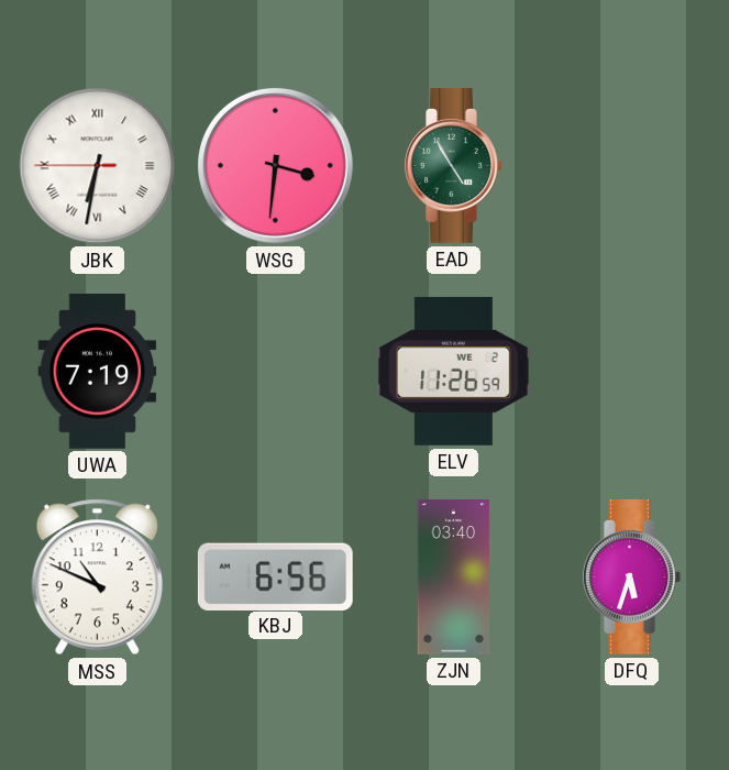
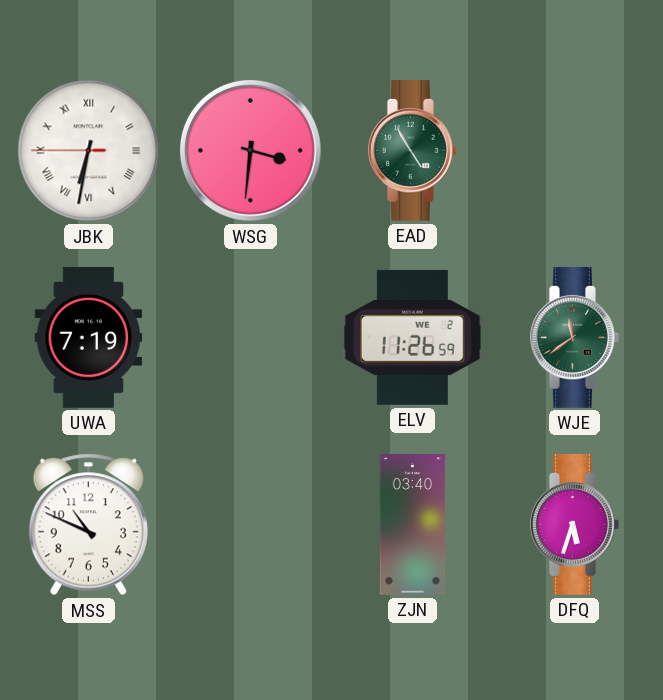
WJE: none -> 11:39 (575, 337)
KBJ: 6:56 -> none (275, 576)
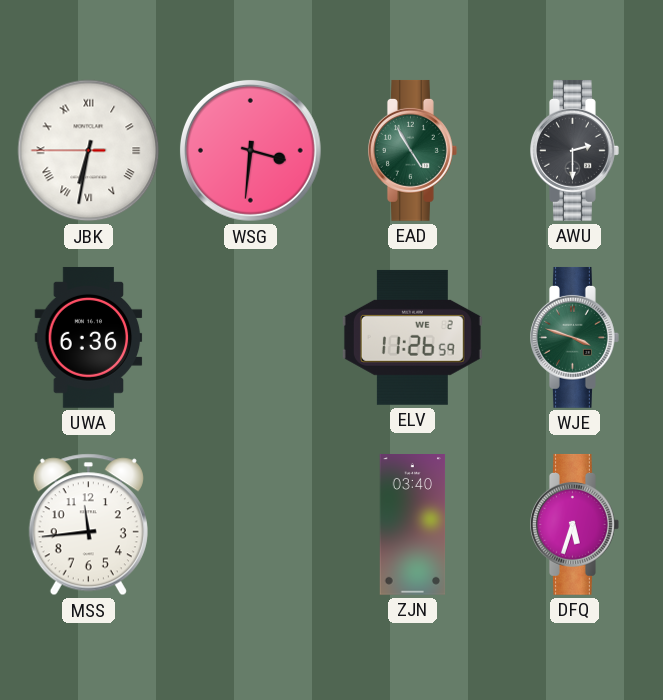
AWU: none -> 2:30 (575, 150)
UWA: 7:19 -> 6:36 (89, 337)
WJE: 11:39 -> 3:48 (575, 337)
MSS: 10:49 -> 11:44 (88, 525)
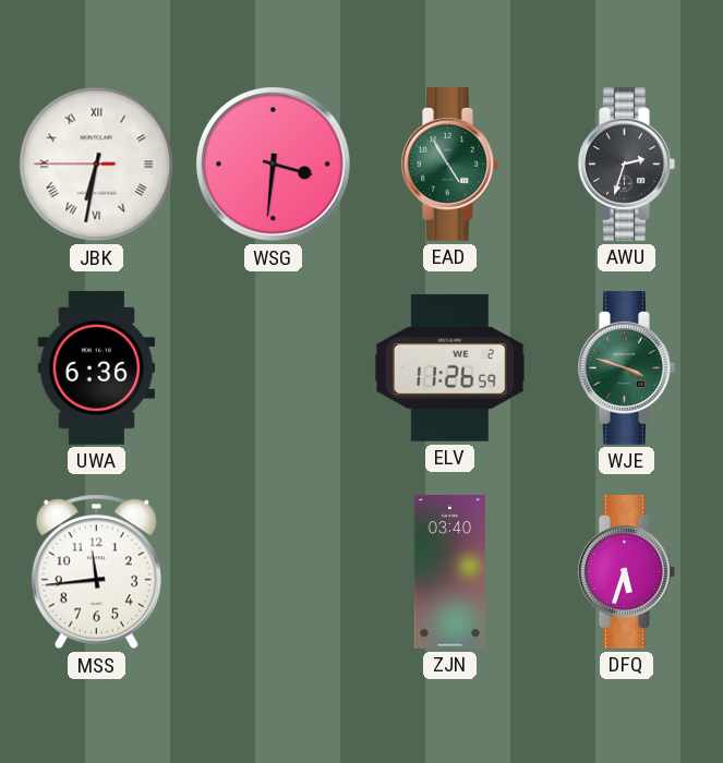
AWU: 2:30 -> 2:33 (627, 163)
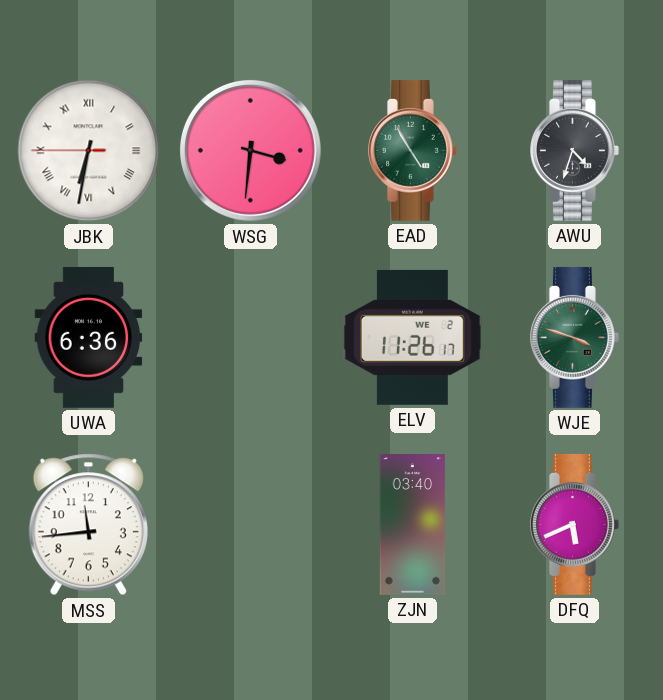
AWU: 2:33 -> 4:33 (575, 150)
ELV: 11:26:59 -> 11:26:17 (412, 337)
DFQ: 5:33 -> 5:41 (575, 524)
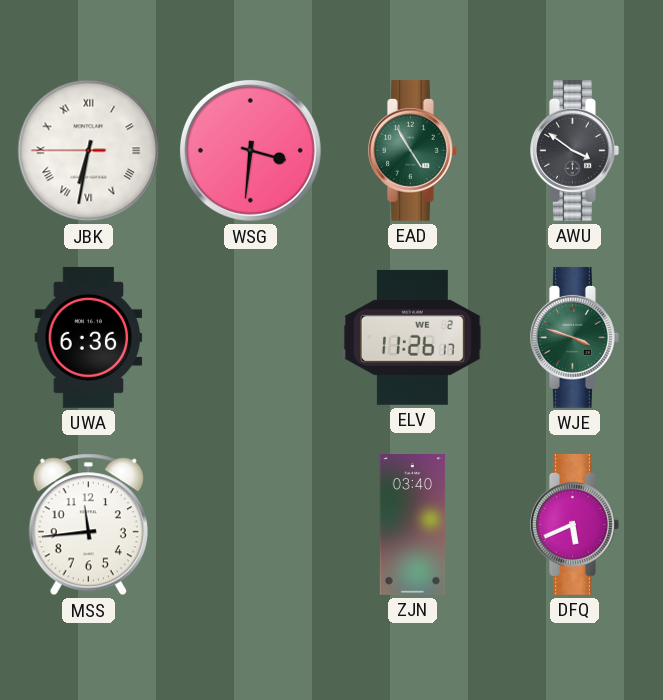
AWU: 4:33 -> 3:51 (575, 150)
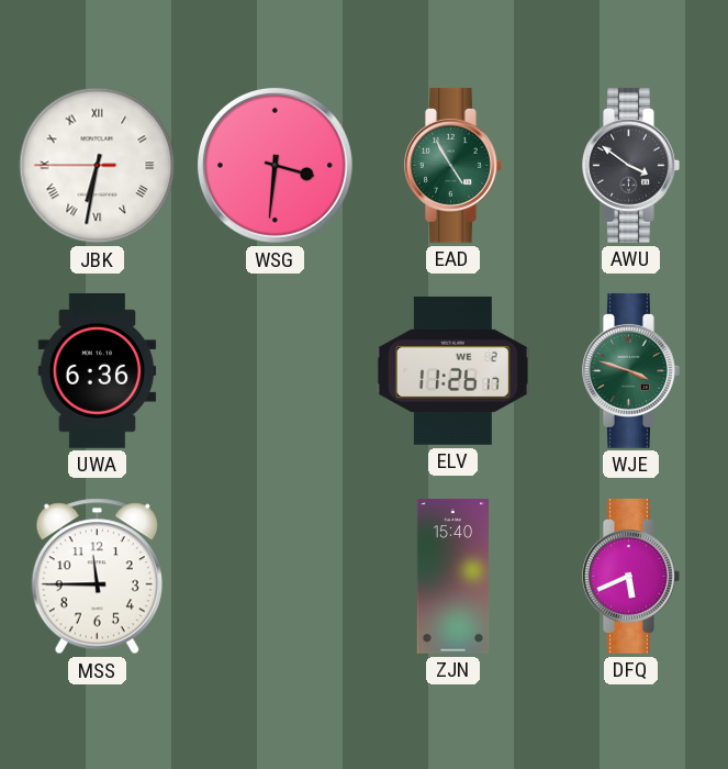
MSS: 11:44 -> 11:45 (97, 577)
ZJN: 03:40 -> 15:40 (453, 577)
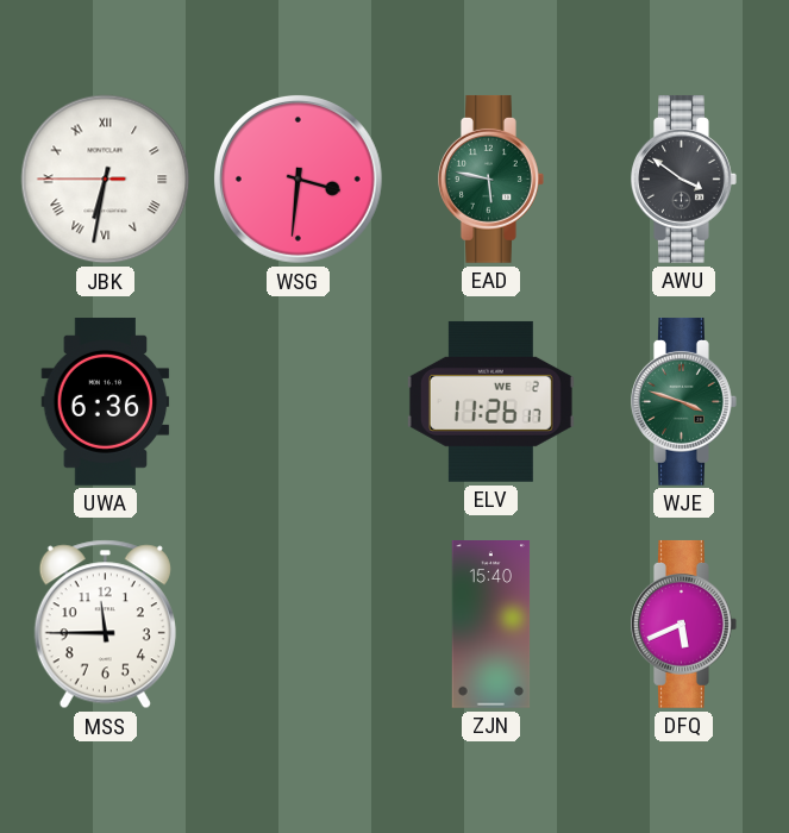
EAD: 4:55 -> 5:47 (491, 178)
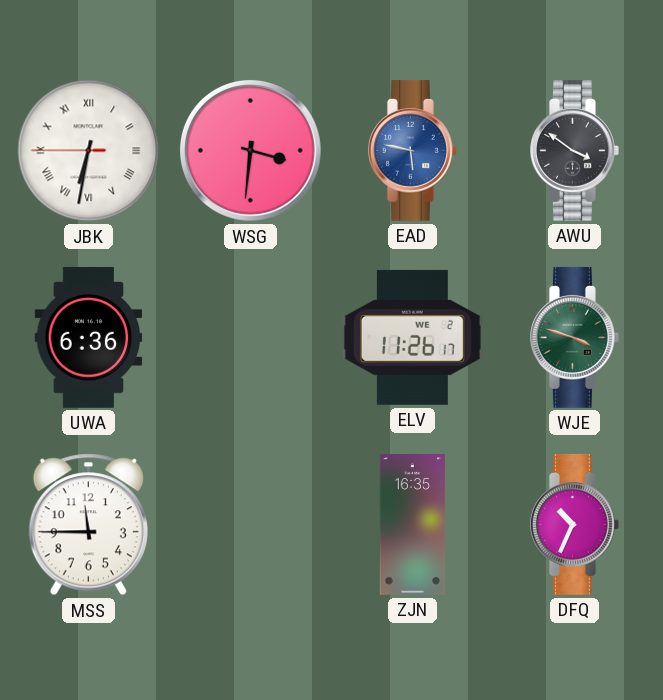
EAD dial: green -> blue (413, 150)
ZJN: 15:40 -> 16:35 (413, 525)
DFQ: 5:41 -> 10:34 (575, 524)
